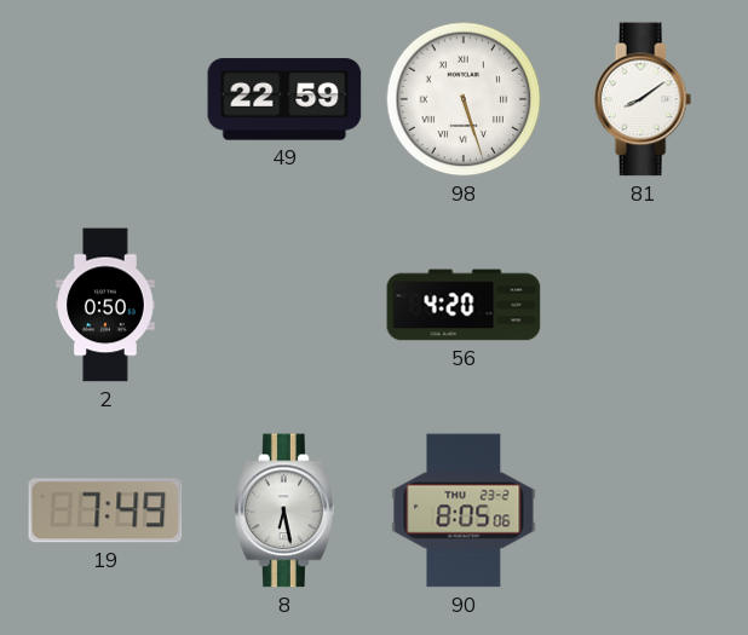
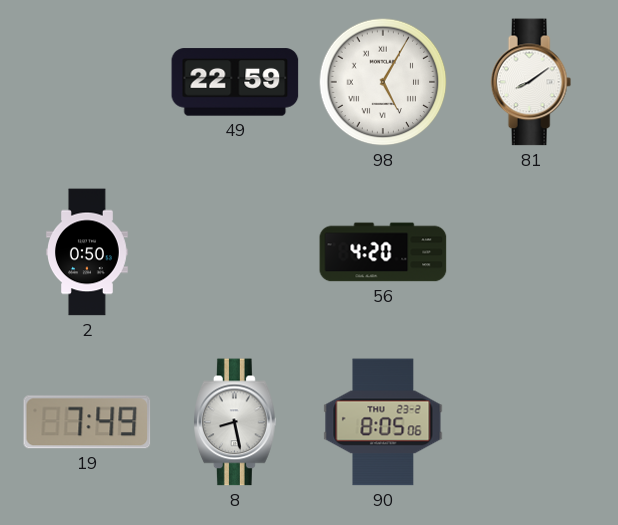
98: 5:27 -> 5:05 (383, 82)
8: 6:28 -> 8:28 (235, 422)
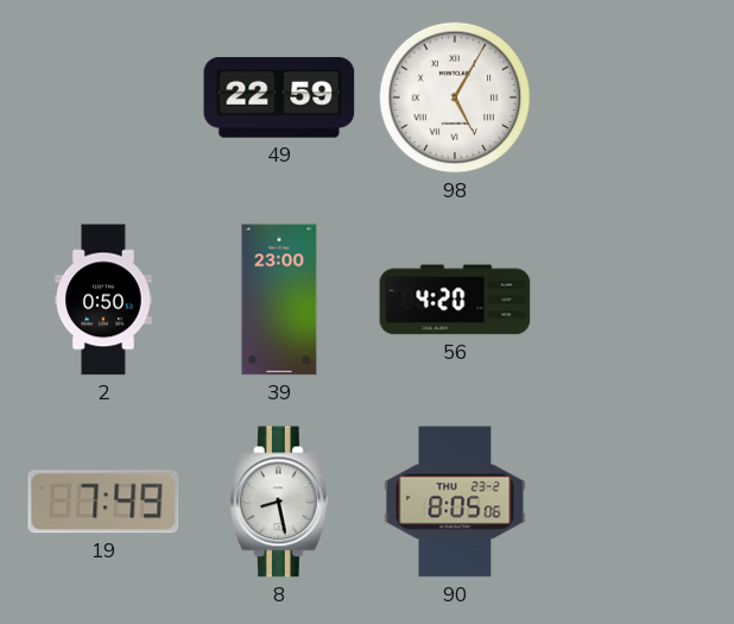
81: 8:09 -> none (531, 82)
39: none -> 23:00 (279, 300)
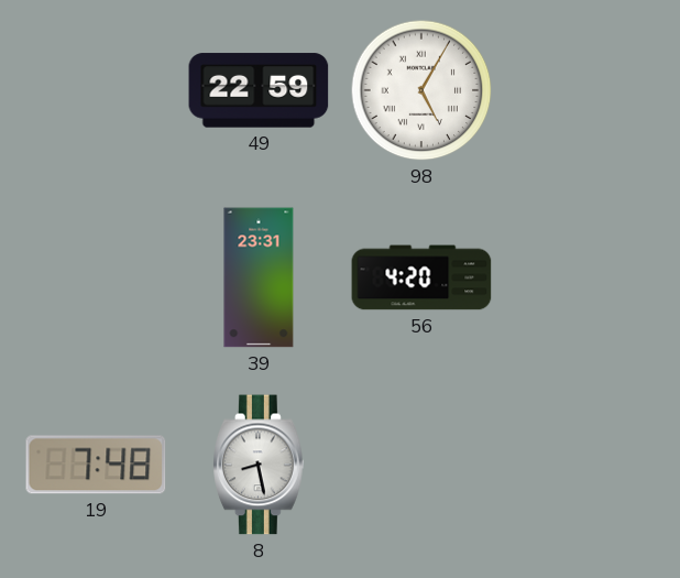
2: 0:50 -> none (105, 300)
39: 23:00 -> 23:31 (259, 277)
19: 7:49 -> 7:48 (96, 465)
90: 8:05 -> none (455, 502)
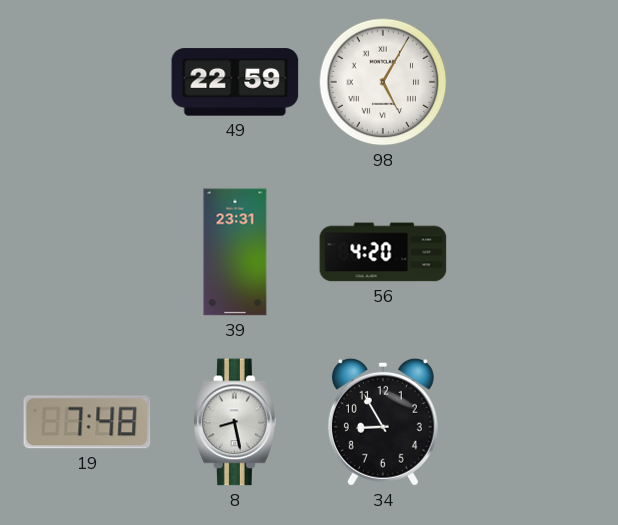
34: none -> 8:55 (383, 422)
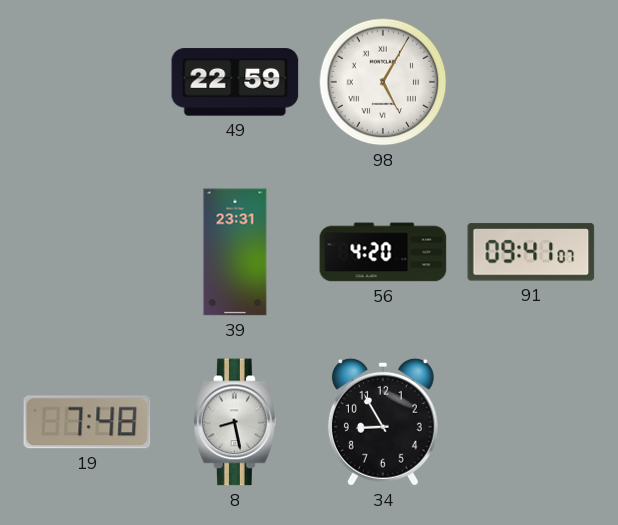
91: none -> 09:41 (531, 252)
